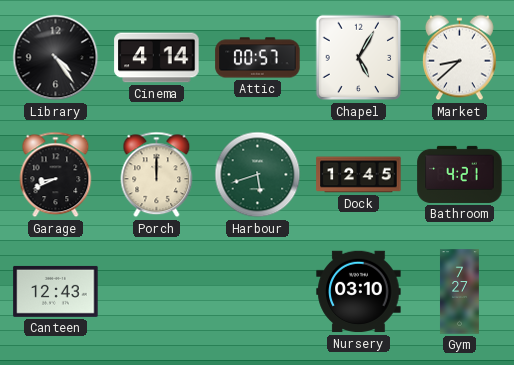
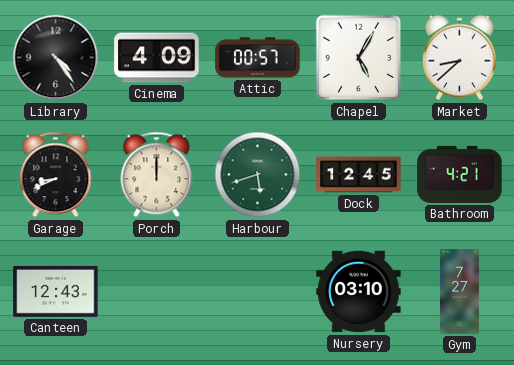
Cinema: 4:14 -> 4:09 (157, 58)
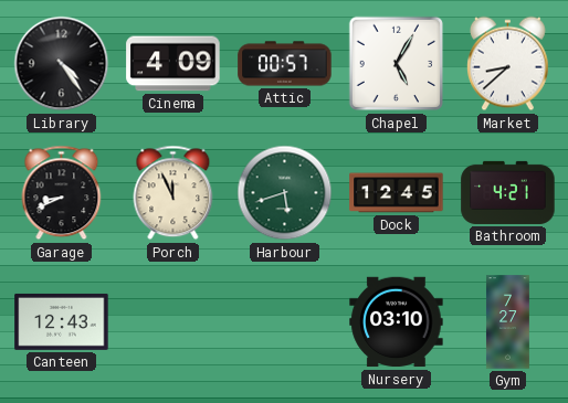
Porch: 12:00 -> 11:56 (173, 193)
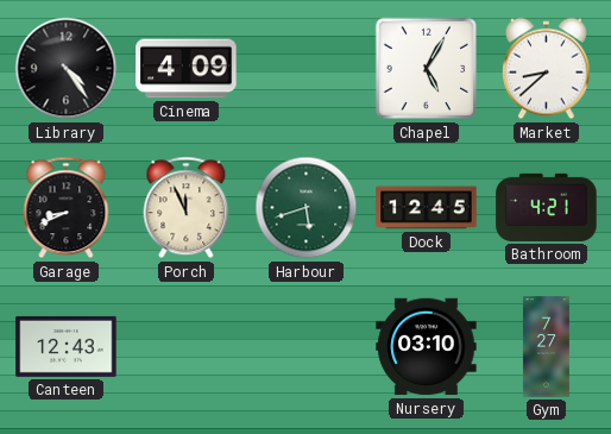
Attic: 00:57 -> none (285, 64)
